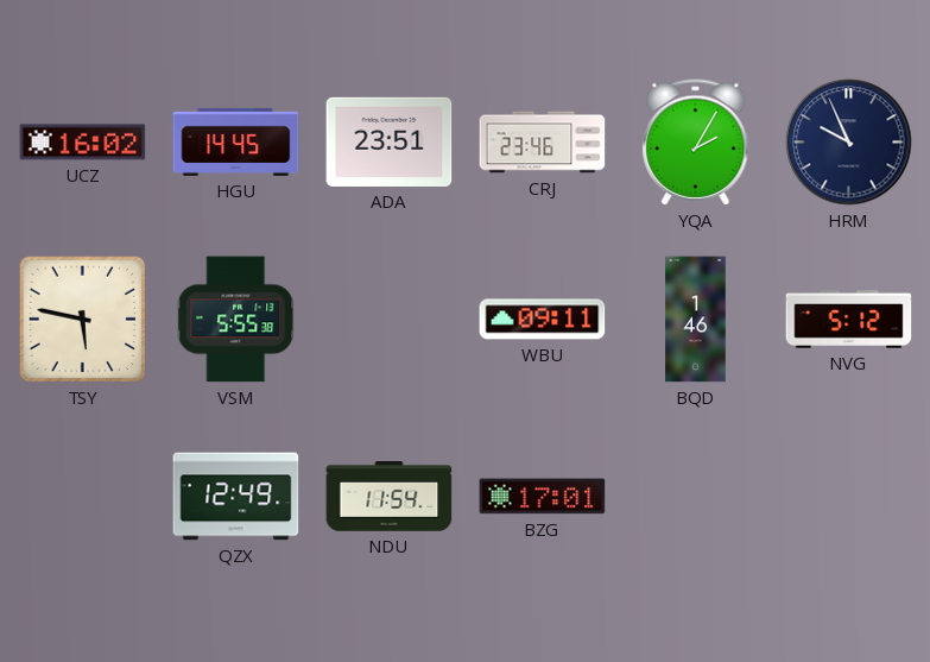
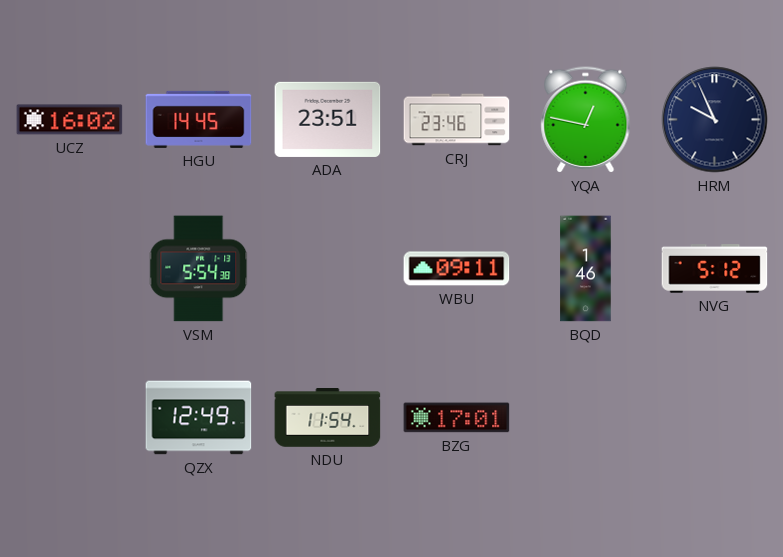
YQA: 2:05 -> 12:47 (586, 120)
TSY: 5:47 -> none (83, 320)
VSM: 5:55 -> 5:54 (199, 269)
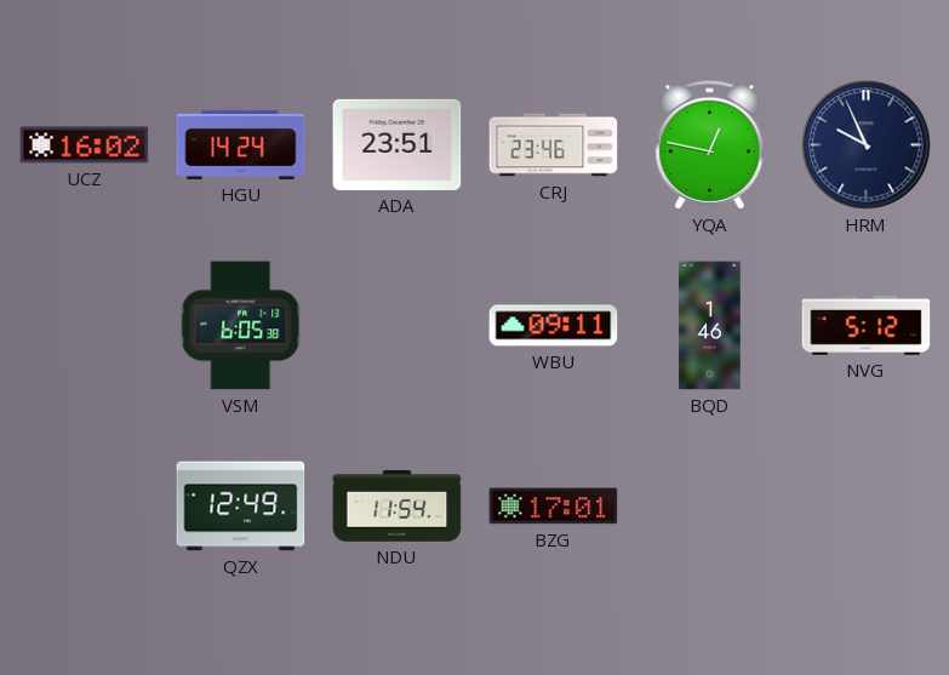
HGU: 14:45 -> 14:24 (241, 144)
VSM: 5:54 -> 6:05 (241, 326)
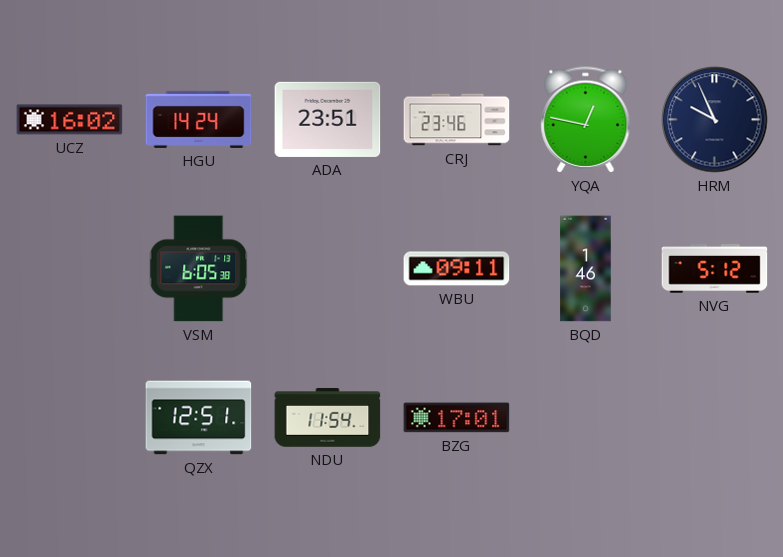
QZX: 12:49 -> 12:51 (199, 418)
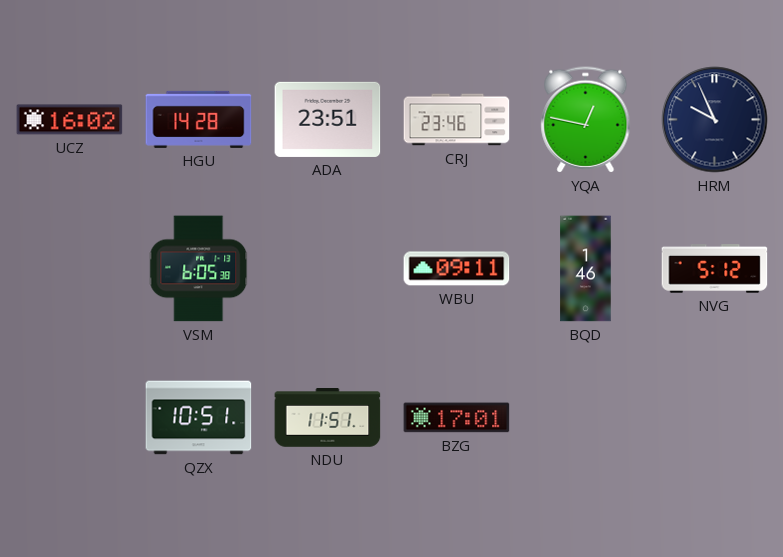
HGU: 14:24 -> 14:28 (199, 119)
QZX: 12:51 -> 10:51 (199, 418)
NDU: 11:54 -> 11:51 (328, 418)
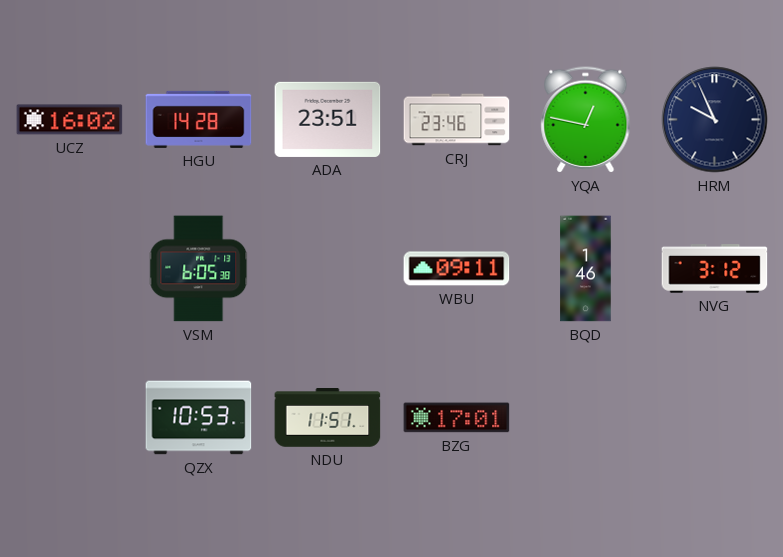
NVG: 5:12 -> 3:12 (715, 269)
QZX: 10:51 -> 10:53 (199, 418)
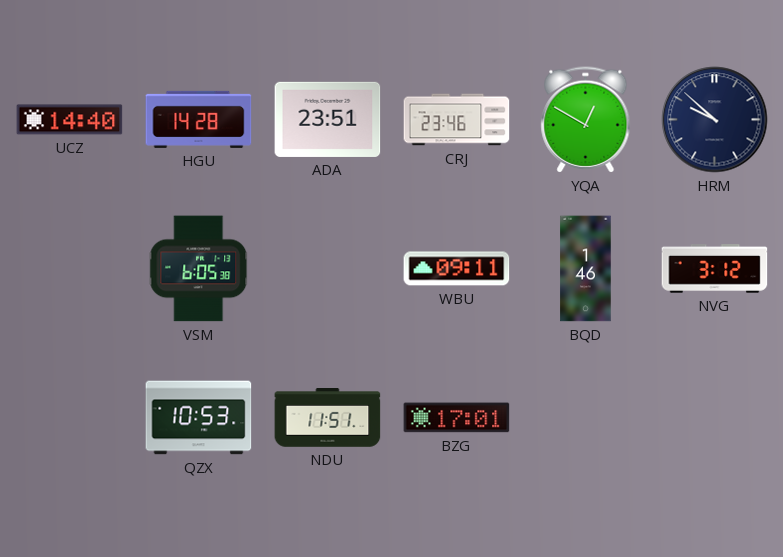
UCZ: 16:02 -> 14:40 (70, 120)
YQA: 12:47 -> 12:50 (586, 120)
HRM: 9:56 -> 9:52 (715, 120)
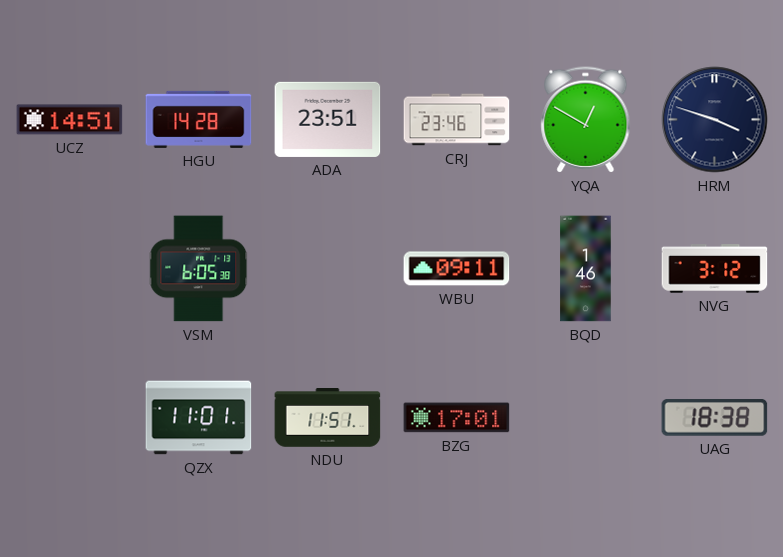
UCZ: 14:40 -> 14:51 (70, 120)
HRM: 9:52 -> 3:48 (715, 120)
QZX: 10:53 -> 11:01 (199, 418)
UAG: none -> 18:38 (715, 418)
